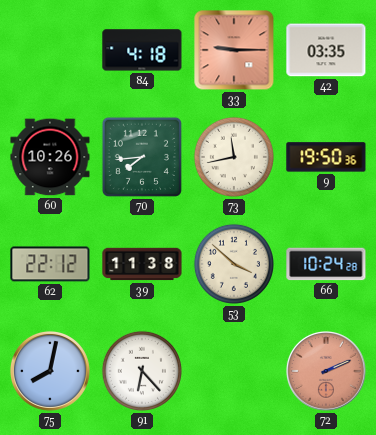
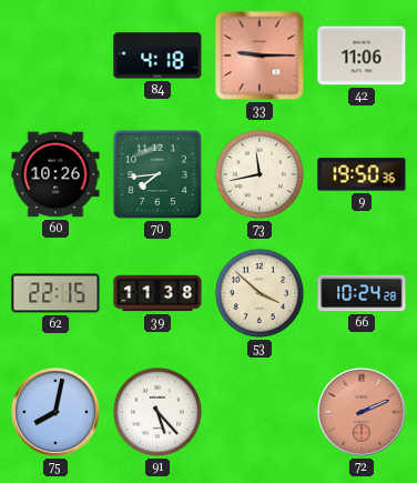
42: 03:35 -> 11:06 (362, 56)
62: 22:12 -> 22:15 (55, 293)
91: 6:23 -> 5:23 (157, 412)
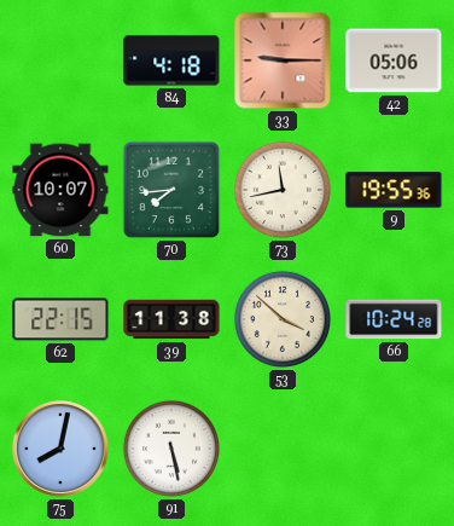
42: 11:06 -> 05:06 (394, 60)
60: 10:26 -> 10:07 (60, 190)
9: 19:50 -> 19:55 (394, 190)
91: 5:23 -> 5:28 (171, 449)
72: 2:11 -> none (362, 412)
